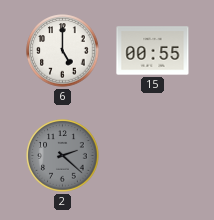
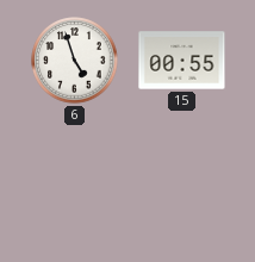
6: 5:00 -> 4:57 (75, 61)
2: 2:22 -> none (63, 156)
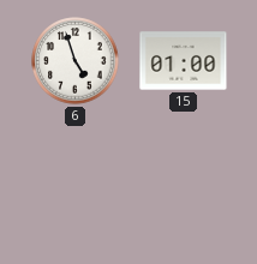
15: 00:55 -> 01:00 (184, 61)
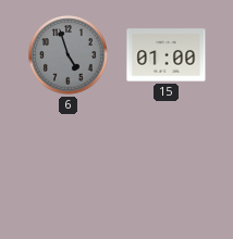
6 dial: white -> grey (69, 55)
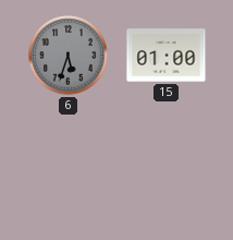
6: 4:57 -> 5:33 (69, 56)
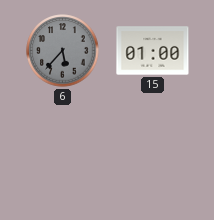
6: 5:33 -> 5:37 (63, 51)
